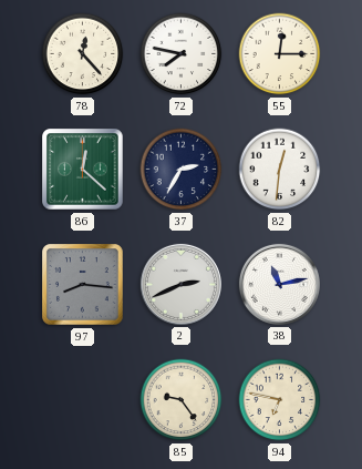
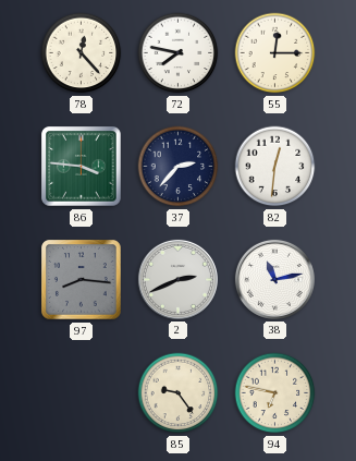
86: 12:22 -> 3:46 (82, 167)
37: 2:35 -> 2:37 (179, 167)
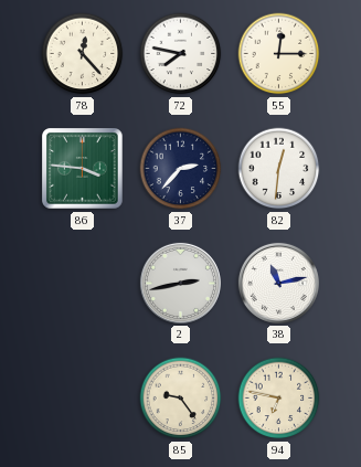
97: 8:16 -> none (82, 280)
2: 2:41 -> 2:43 (180, 283)
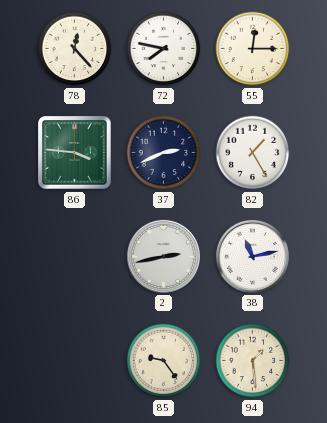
37: 2:37 -> 2:41 (164, 153)
82: 12:31 -> 1:25 (253, 153)
94: 6:47 -> 1:29 (253, 361)
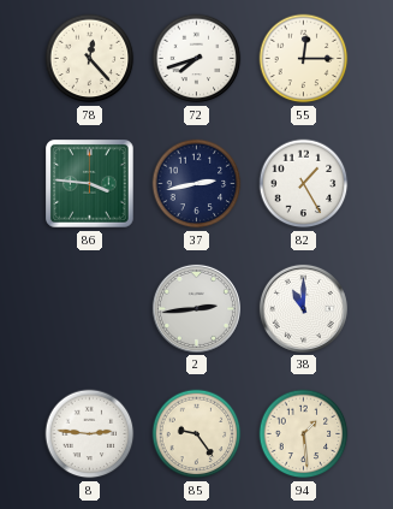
72: 7:47 -> 7:42 (197, 59)
37: 2:41 -> 2:43 (197, 184)
2: 2:43 -> 2:44 (196, 308)
38: 11:13 -> 11:00 (303, 308)
8: none -> 2:46 (90, 434)
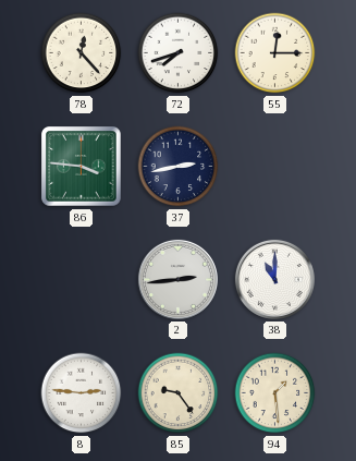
82: 1:25 -> none (304, 184)
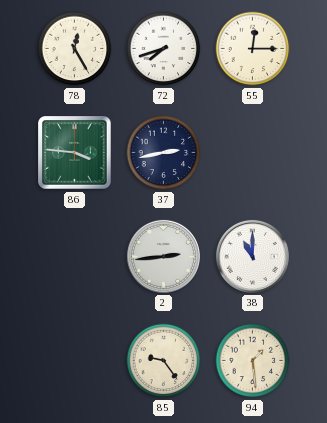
78: 12:23 -> 12:25 (75, 49)
8: 2:46 -> none (82, 393)
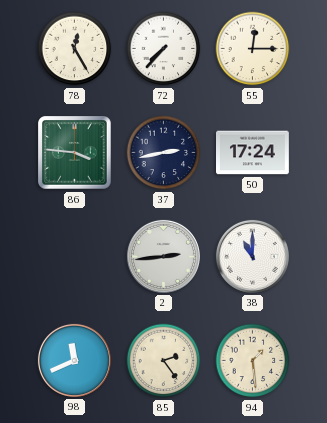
72: 7:42 -> 7:37 (164, 49)
50: none -> 17:24 (253, 153)
98: none -> 11:41 (74, 360)
85: 9:24 -> 2:24 (164, 361)
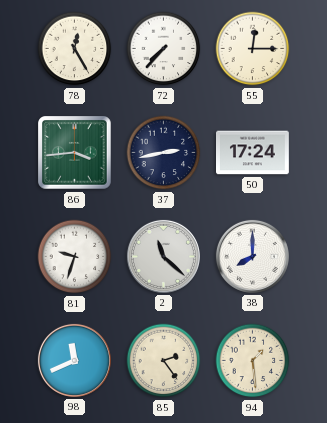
86: 3:46 -> 3:44 (75, 153)
81: none -> 9:33 (75, 257)
2: 2:44 -> 11:22 (163, 256)
38: 11:00 -> 8:00 (252, 256)
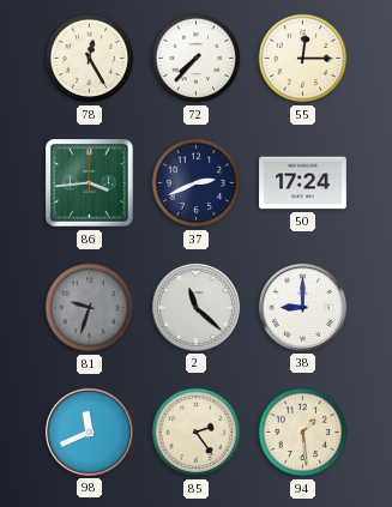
37: 2:43 -> 2:41 (197, 183)
81 dial: white -> grey (90, 308)
38: 8:00 -> 9:00 (302, 307)
